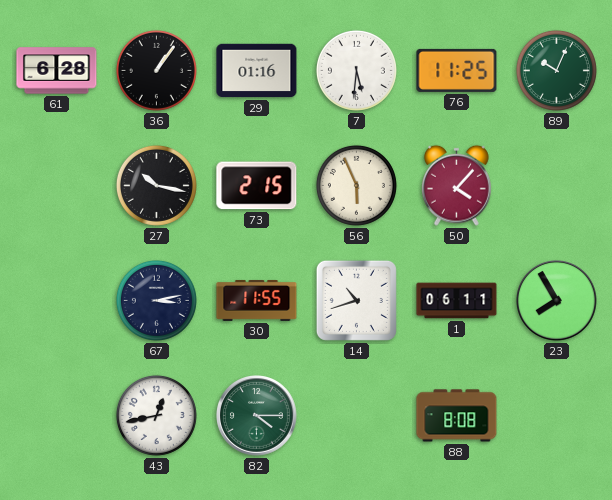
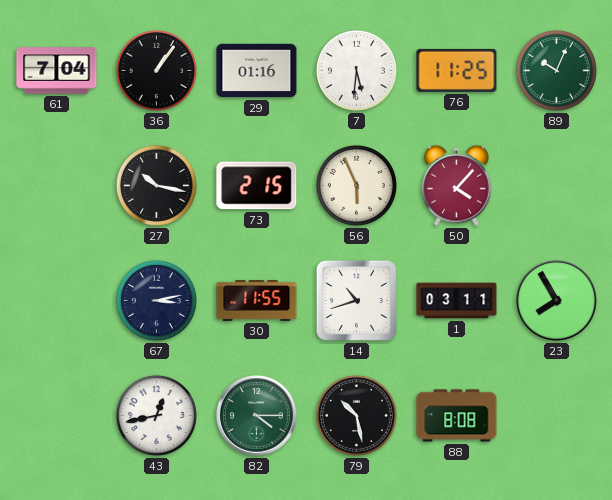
61: 6:28 -> 7:04 (57, 71)
1: 06:11 -> 03:11 (457, 301)
79: none -> 10:28 (356, 415)
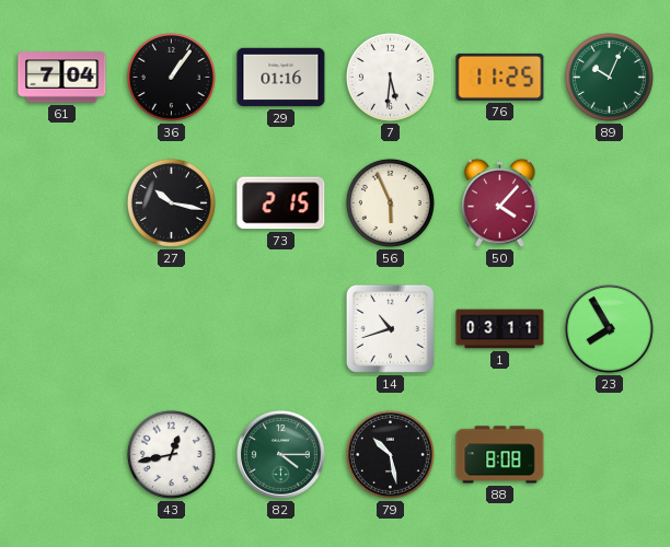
67: 3:13 -> none (156, 300)
30: 11:55 -> none (257, 300)
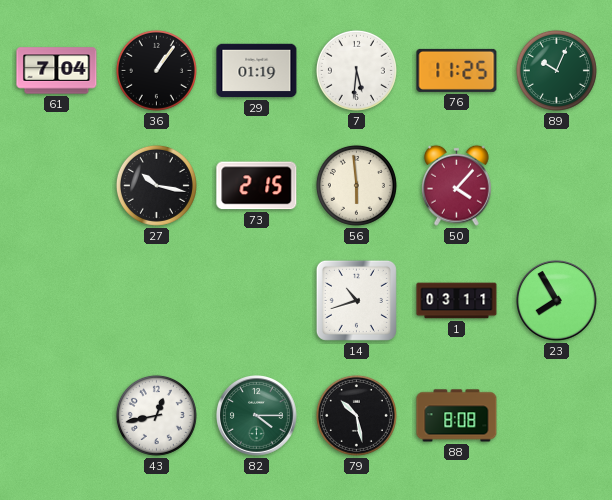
29: 01:16 -> 01:19 (257, 71)
56: 5:56 -> 5:59 (356, 185)
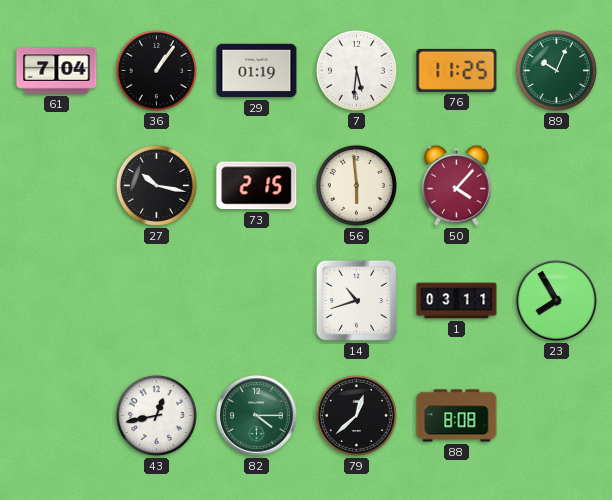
79: 10:28 -> 12:38 (356, 415)
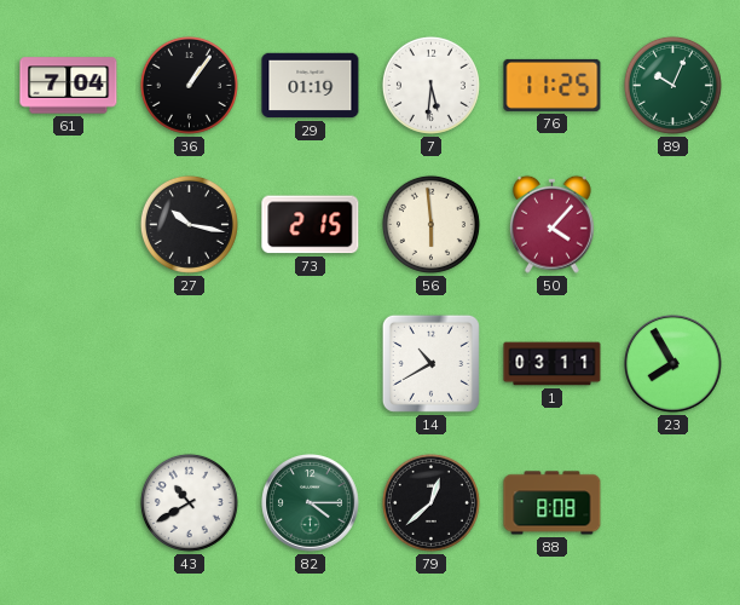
14: 10:42 -> 10:40 (430, 363)
43: 12:43 -> 10:40 (189, 502)
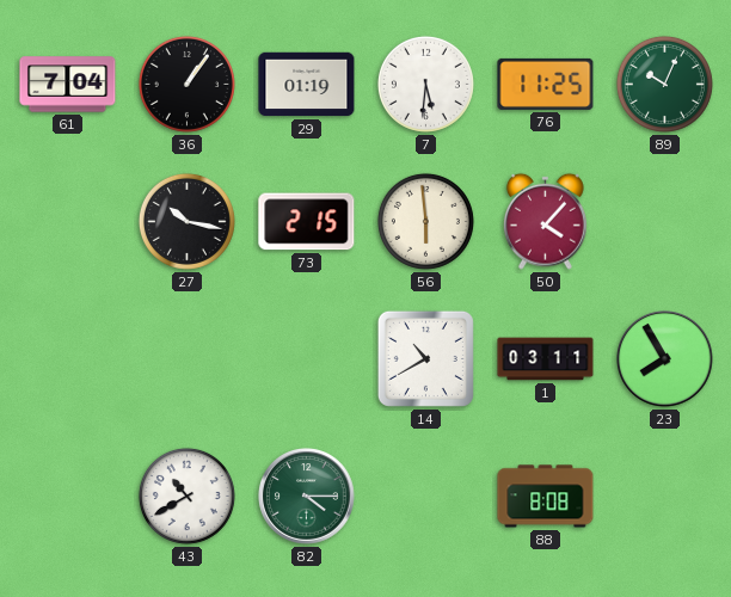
79: 12:38 -> none (430, 502)
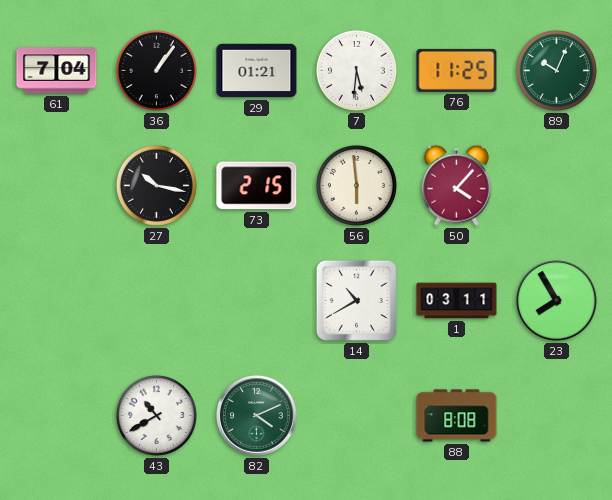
29: 01:19 -> 01:21 (257, 71)
82: 4:15 -> 4:11 (257, 416)
